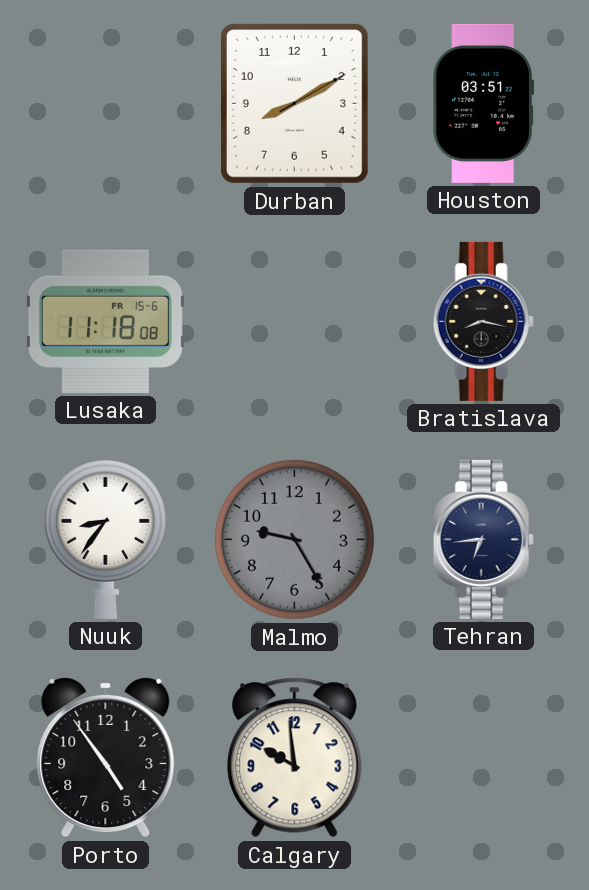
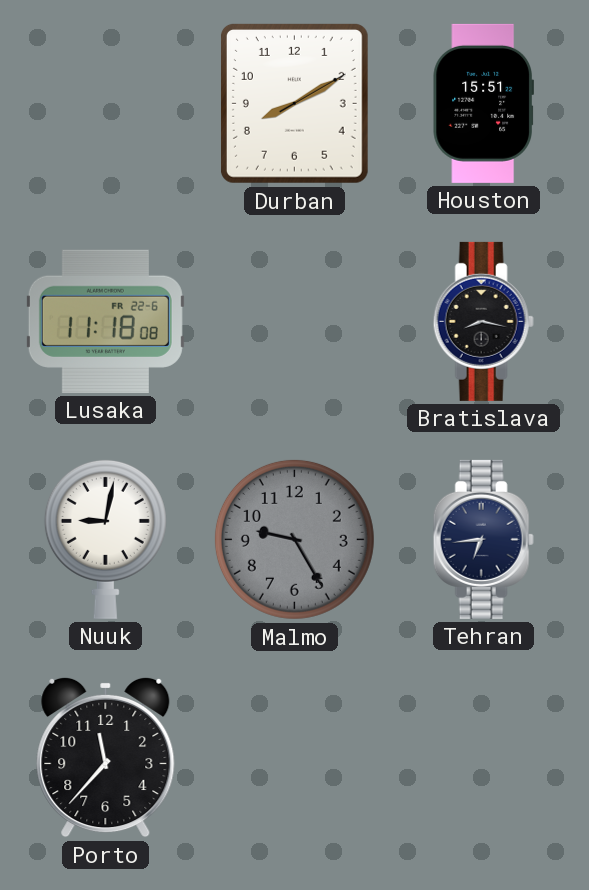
Houston: 03:51 -> 15:51 (483, 103)
Lusaka date: FR 15-6 -> FR 22-6 (105, 321)
Nuuk: 8:36 -> 9:02 (105, 539)
Porto: 4:54 -> 11:37 (106, 757)
Calgary: 9:59 -> none (295, 758)
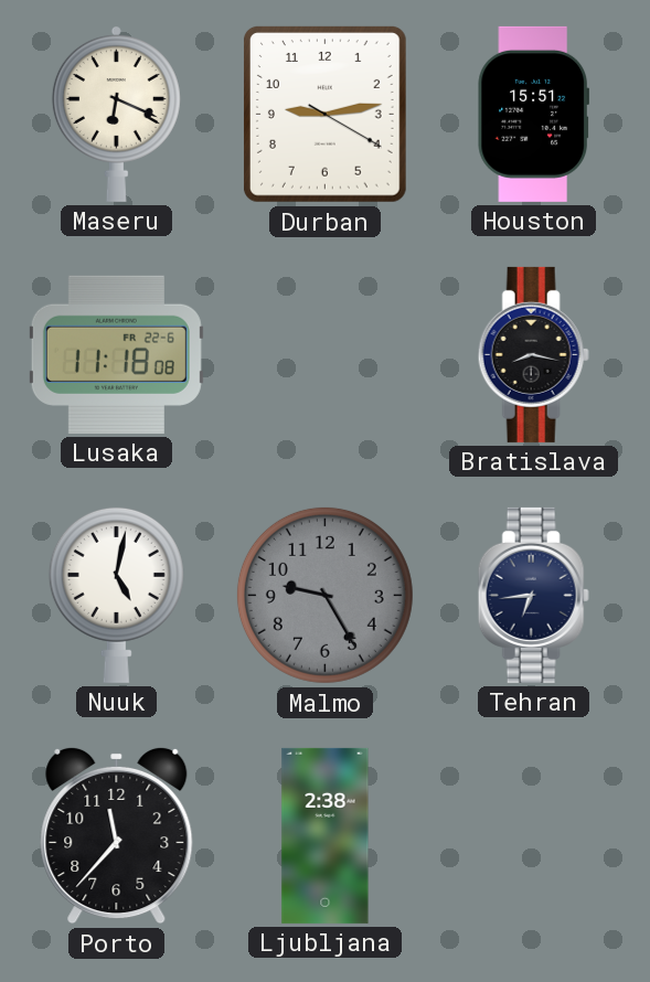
Maseru: none -> 6:19 (116, 114)
Durban: 8:10 -> 9:13 (324, 114)
Nuuk: 9:02 -> 5:02 (116, 595)
Ljubljana: none -> 2:38 (326, 835)
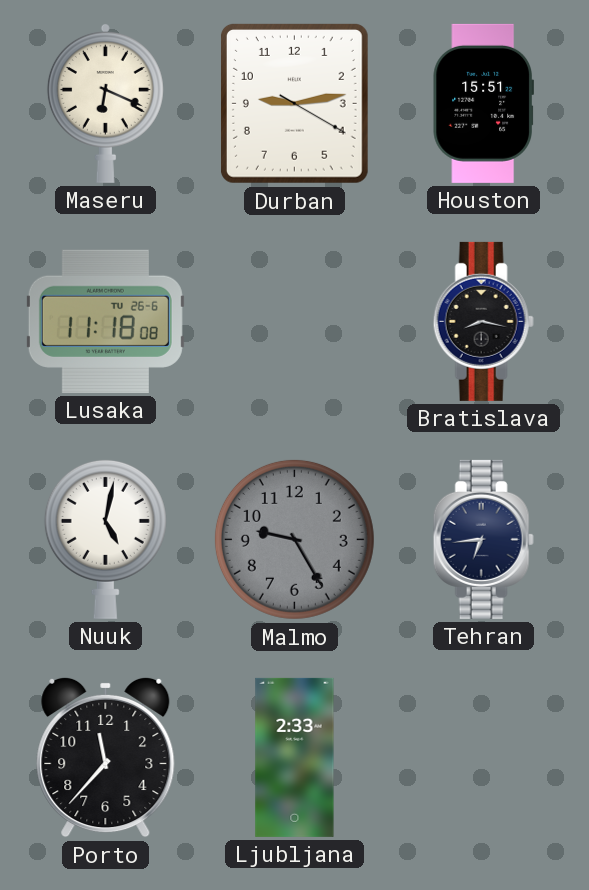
Lusaka date: FR 22-6 -> TU 26-6 (105, 321)
Ljubljana: 2:38 -> 2:33 (295, 757)
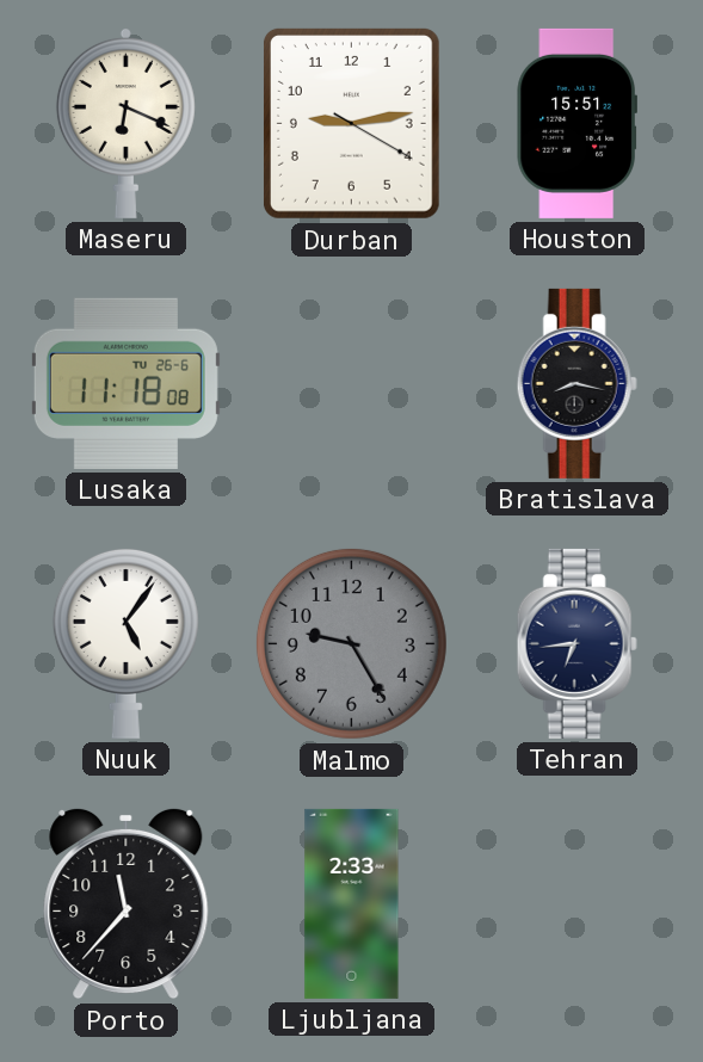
Nuuk: 5:02 -> 5:06 (125, 643)
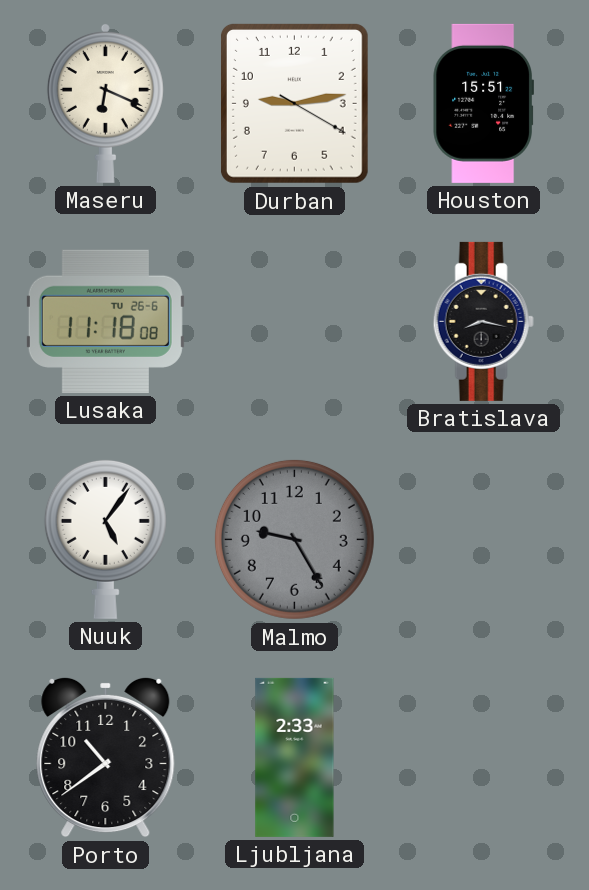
Tehran: 6:44 -> none (576, 643)
Porto: 11:37 -> 10:39 (106, 757)
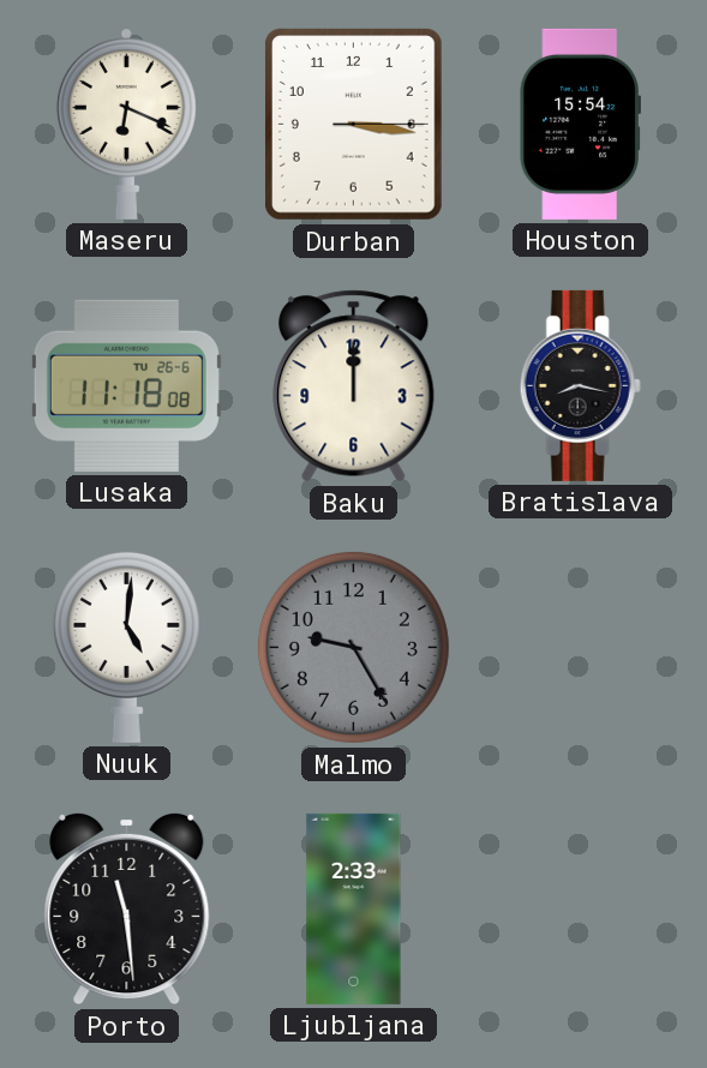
Durban: 9:13 -> 3:16 (353, 124)
Houston: 15:51 -> 15:54 (580, 124)
Baku: none -> 12:00 (354, 386)
Nuuk: 5:06 -> 5:01 (126, 647)
Porto: 10:39 -> 11:29 (127, 908)
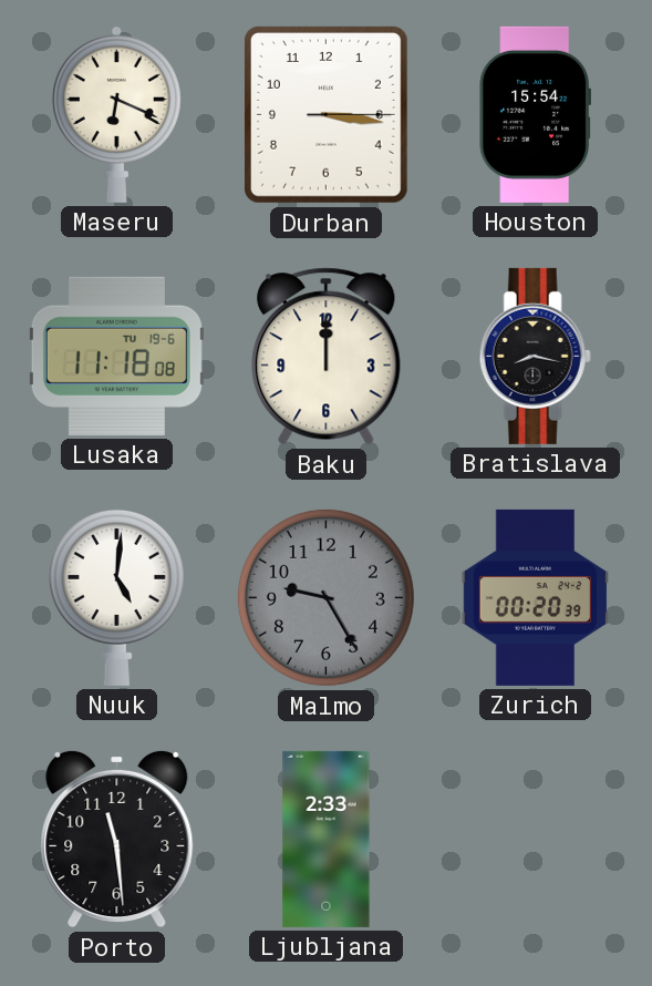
Lusaka date: TU 26-6 -> TU 19-6 (116, 356)
Zurich: none -> 00:20 (535, 597)
